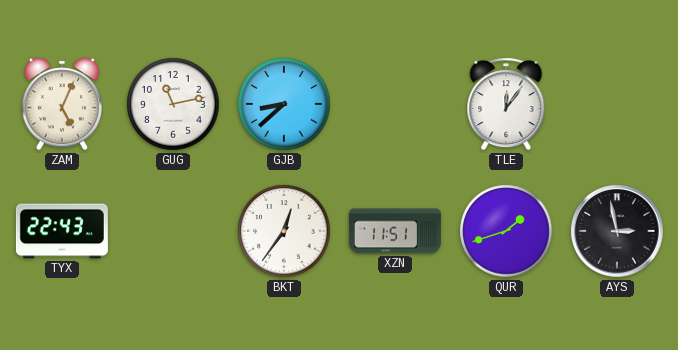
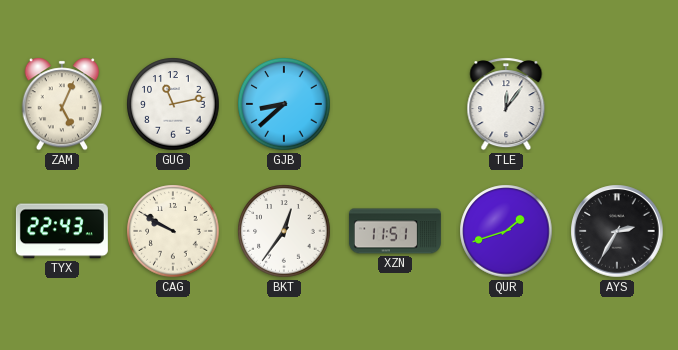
CAG: none -> 9:50 (173, 231)
AYS: 2:58 -> 2:35 (617, 231)
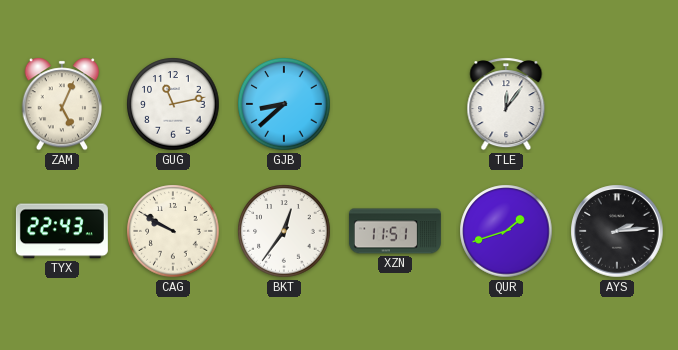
AYS: 2:35 -> 2:14 (617, 231)
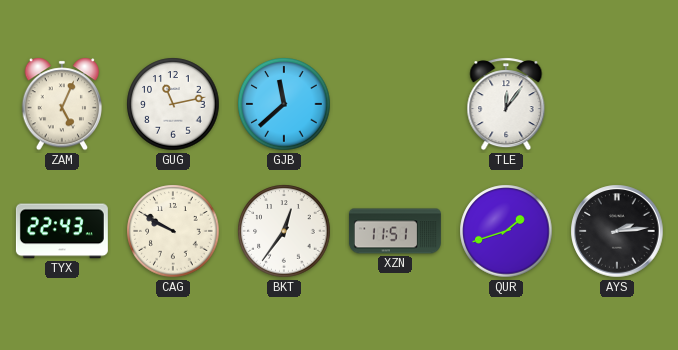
GJB: 8:38 -> 11:38 (284, 104)
